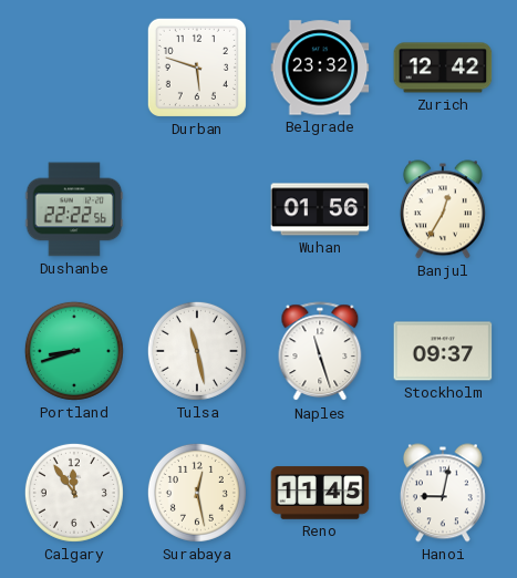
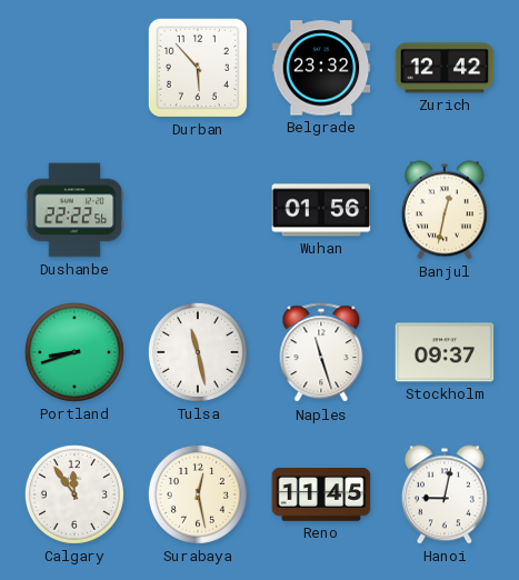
Durban: 5:48 -> 5:53 (198, 68)
Banjul: 12:35 -> 12:32 (445, 210)
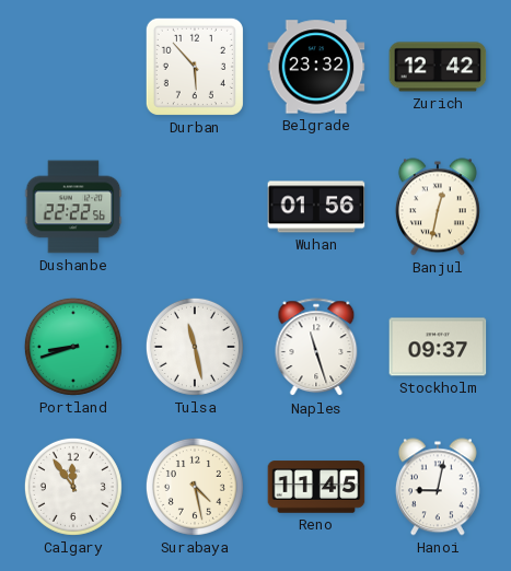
Surabaya: 12:28 -> 4:28 (195, 487)
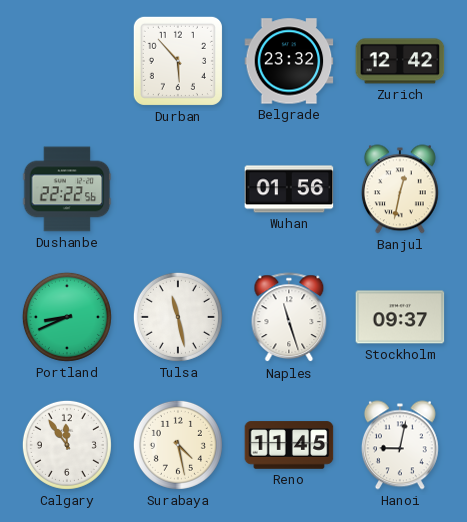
Portland: 8:42 -> 8:41 (67, 317)
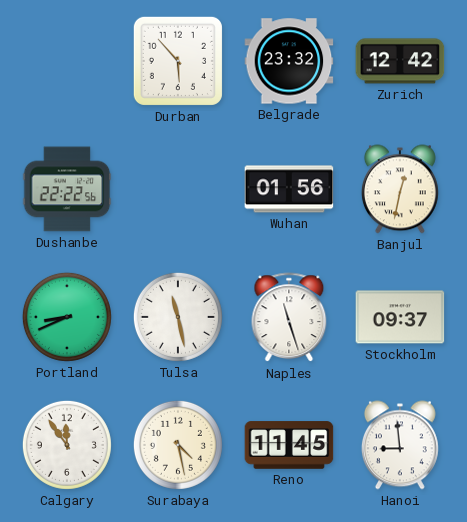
Hanoi: 9:02 -> 8:59 (400, 445)
